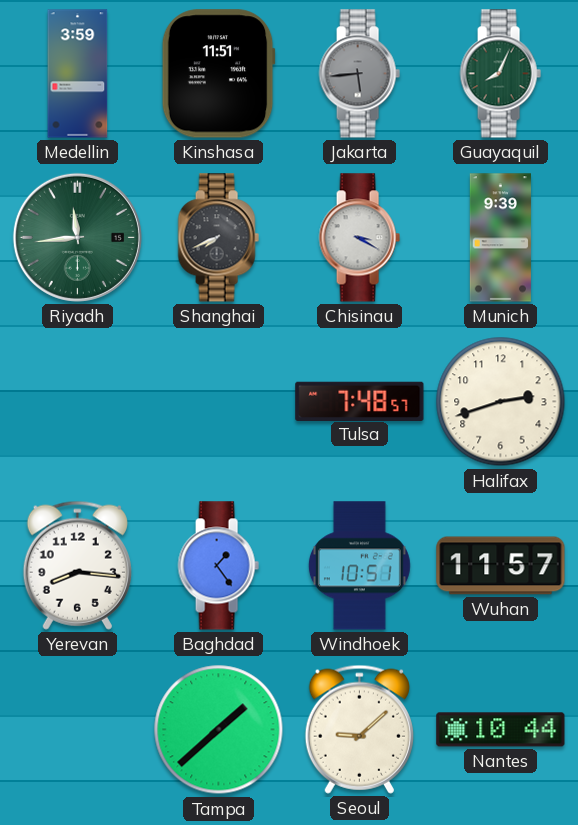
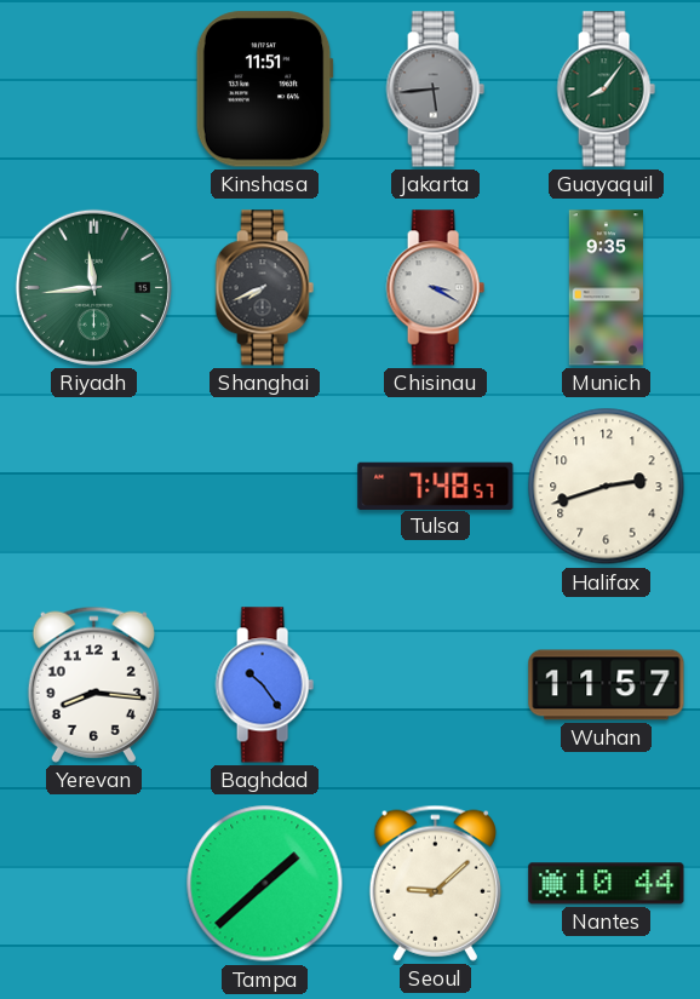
Medellin: 3:59 -> none (78, 74)
Guayaquil: 8:04 -> 8:06 (606, 90)
Munich: 9:39 -> 9:35 (606, 288)
Baghdad: 1:24 -> 10:24 (264, 685)
Windhoek: 10:51 -> none (359, 566)
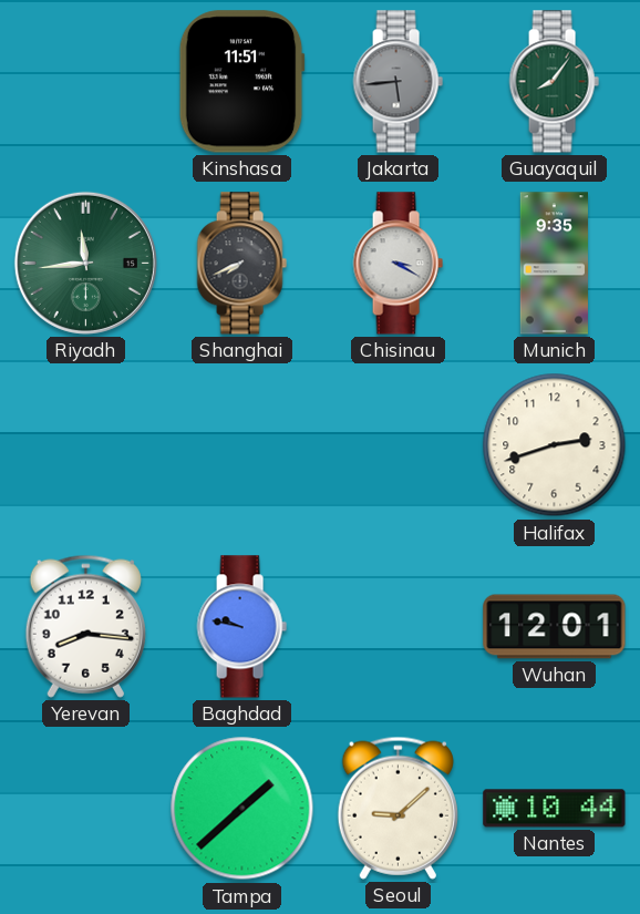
Tulsa: 7:48 -> none (436, 486)
Baghdad: 10:24 -> 9:47 (241, 627)
Wuhan: 11:57 -> 12:01 (555, 627)
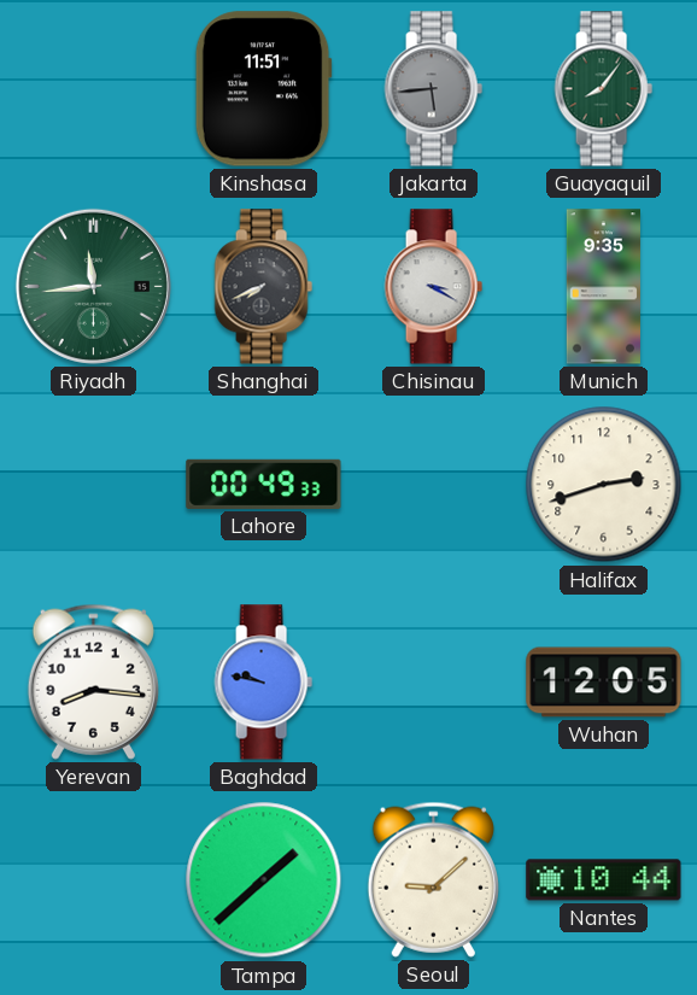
Lahore: none -> 00:49 (264, 484)
Wuhan: 12:01 -> 12:05 (604, 683)
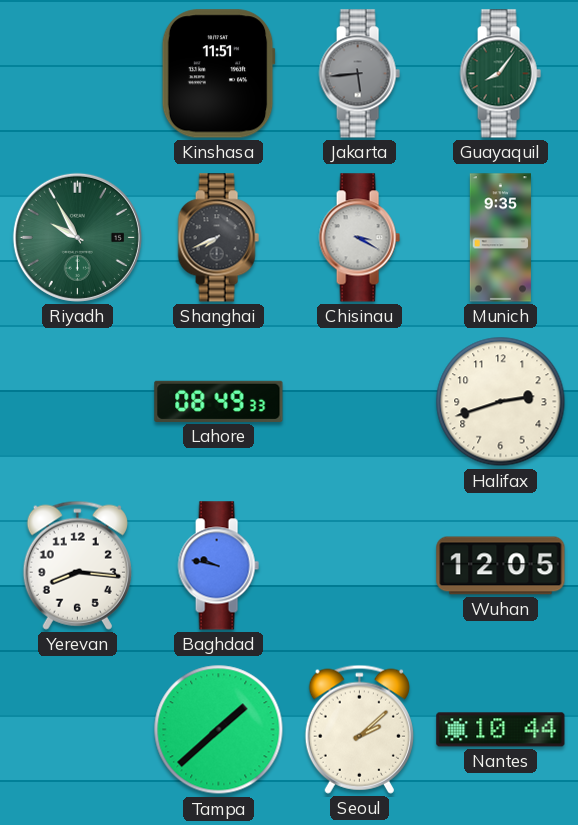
Riyadh: 11:44 -> 9:55 (77, 237)
Lahore: 00:49 -> 08:49 (219, 401)
Seoul: 9:08 -> 2:08 (359, 729)
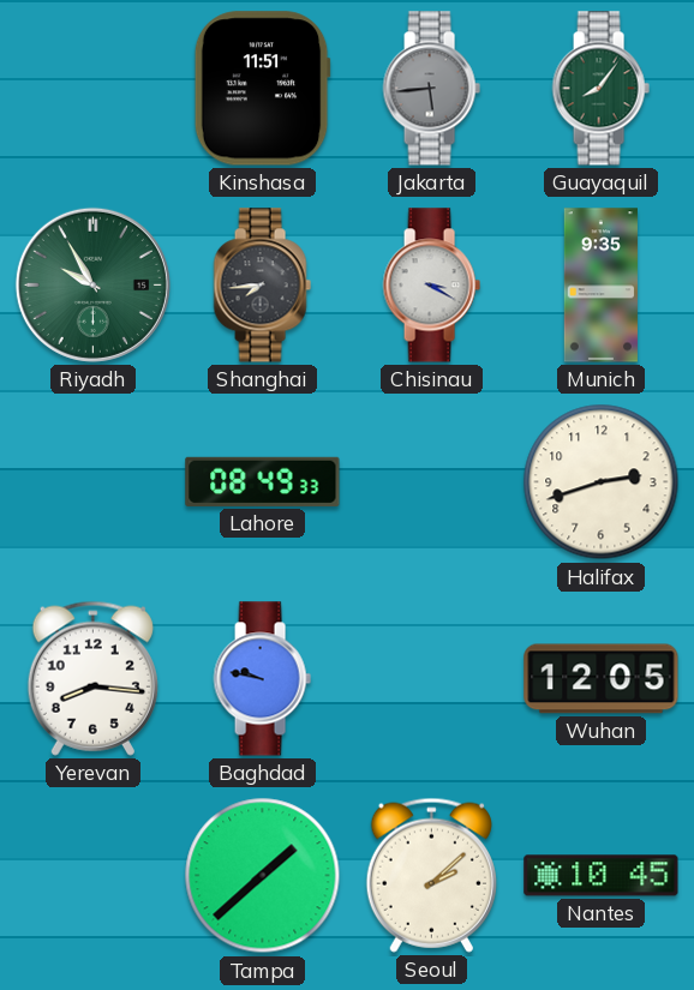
Shanghai: 7:41 -> 7:44 (262, 286)
Nantes: 10:44 -> 10:45 (602, 876)
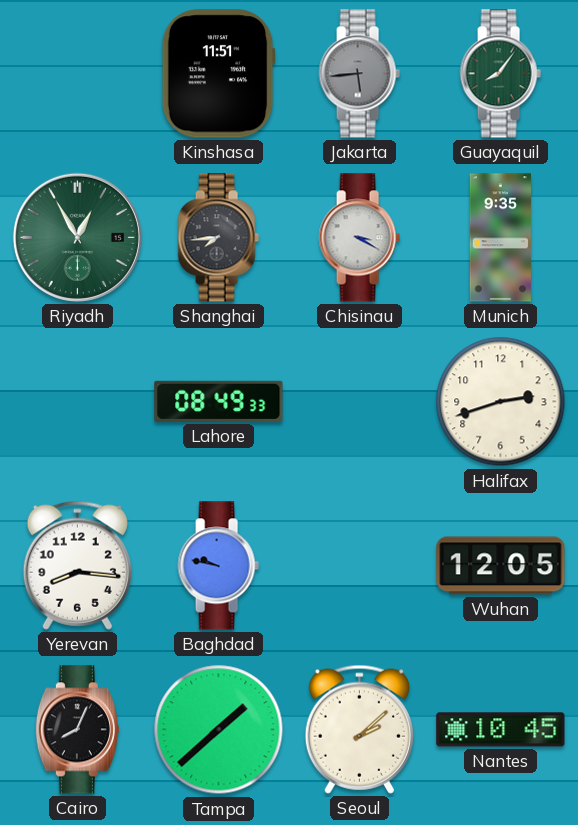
Riyadh: 9:55 -> 12:55 (77, 237)
Cairo: none -> 8:04 (77, 730)
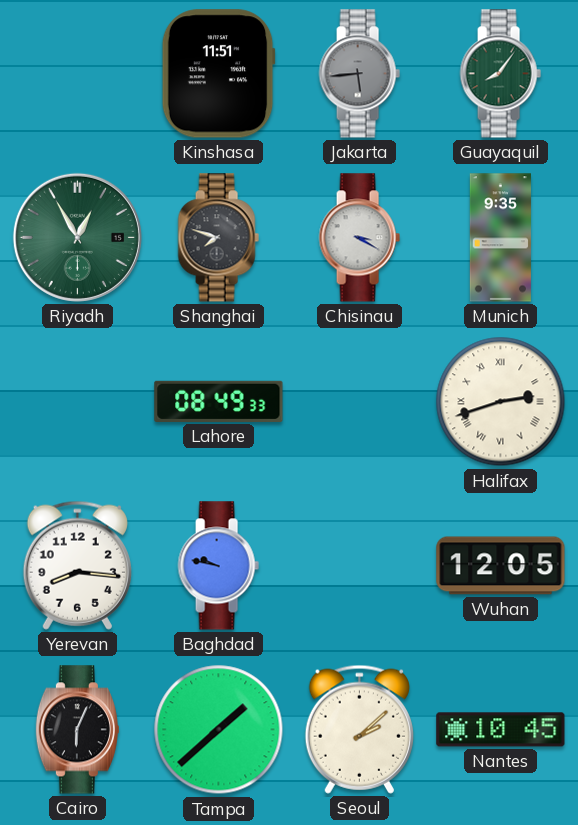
Shanghai: 7:44 -> 7:48 (218, 238)
Halifax numerals: Arabic -> Roman (501, 402)
Cairo: 8:04 -> 6:04 (77, 730)
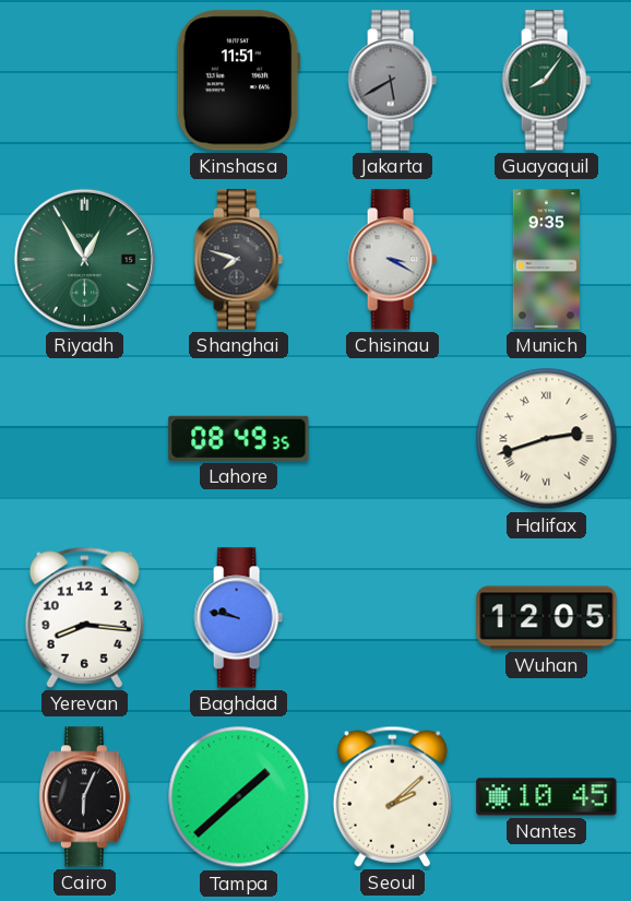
Jakarta: 5:44 -> 5:40 (392, 81)
Lahore: 08:49:33 -> 08:49:35 (239, 438)
